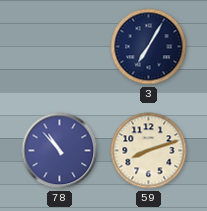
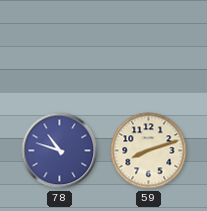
3: 7:05 -> none (149, 47)
78: 10:53 -> 10:48 (60, 151)
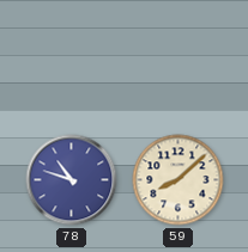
59: 8:12 -> 8:08 (179, 180)
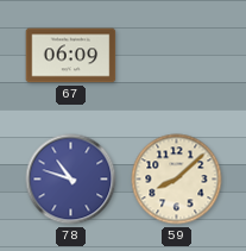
67: none -> 06:09 (71, 56)
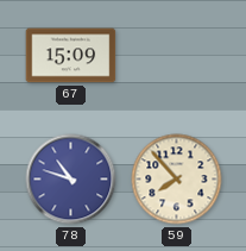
67: 06:09 -> 15:09 (71, 56)
59: 8:08 -> 7:53 (177, 180)
